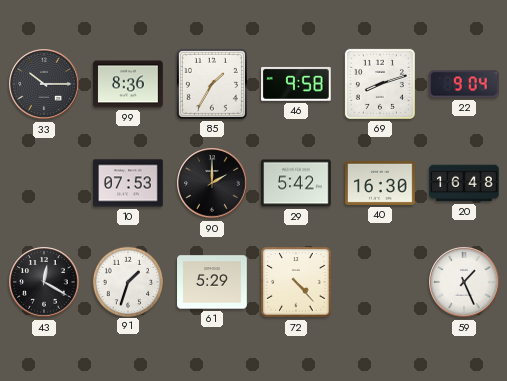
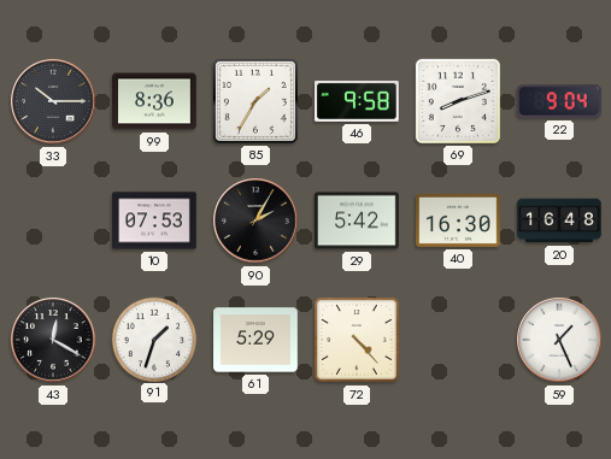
90: 2:00 -> 2:05 (255, 220)
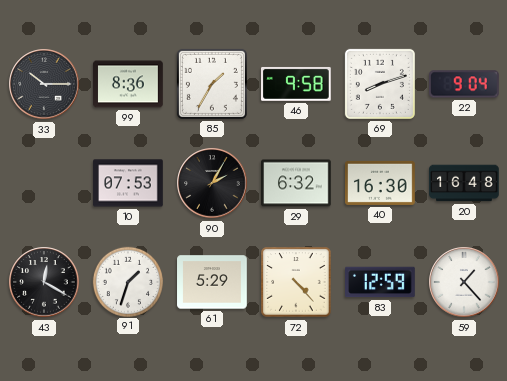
29: 5:42 -> 6:32 (297, 183)
83: none -> 12:59 (381, 282)
59: 1:26 -> 1:23 (464, 282)
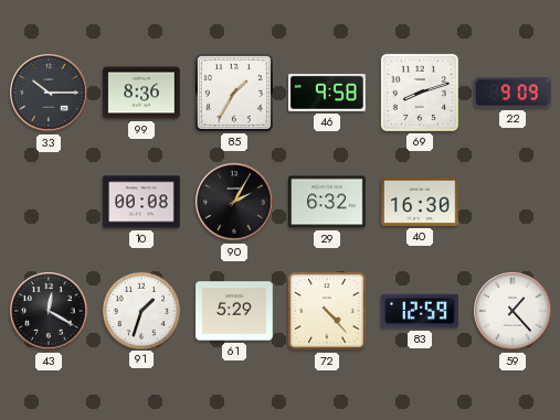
22: 9:04 -> 9:09 (514, 93)
10: 07:53 -> 00:08 (141, 202)
20: 16:48 -> none (464, 183)
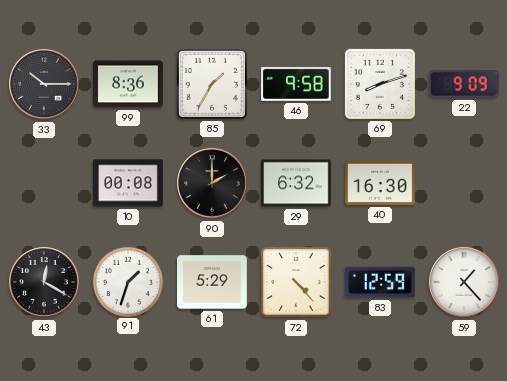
90: 2:05 -> 2:00 (212, 183)
